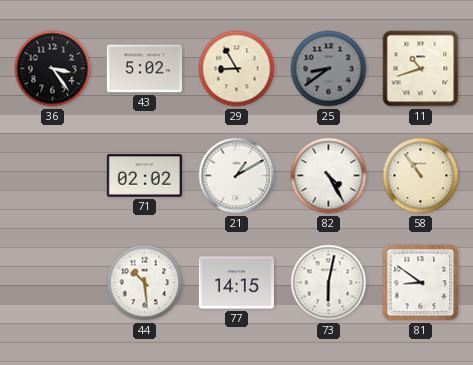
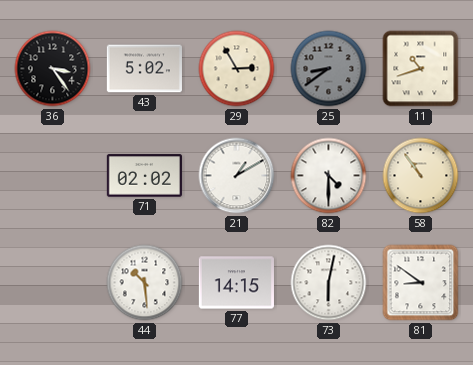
29: 8:55 -> 2:55 (237, 69)
82: 4:25 -> 4:30 (329, 176)
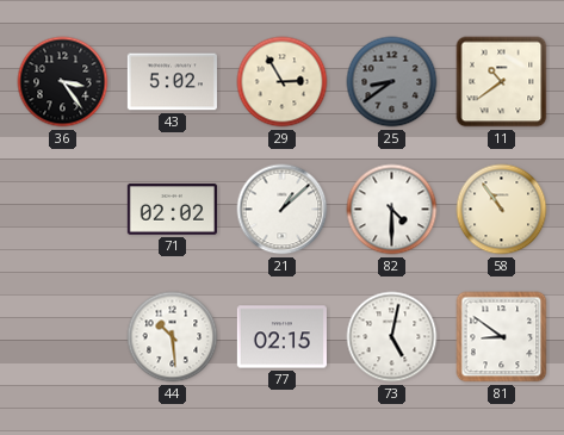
11: 10:42 -> 10:39 (502, 82)
21: 1:10 -> 1:08 (283, 210)
77: 14:15 -> 02:15 (281, 337)
73: 6:02 -> 5:02 (392, 337)
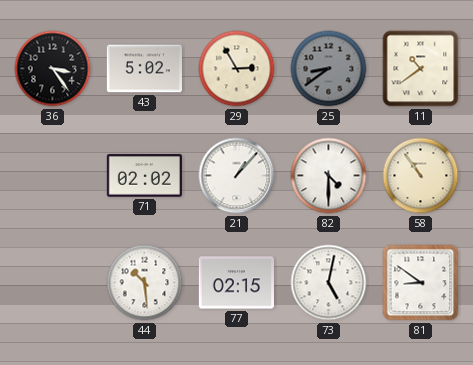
21: 1:08 -> 1:07 (237, 176)
